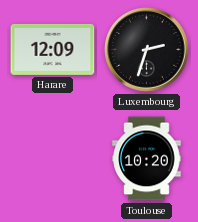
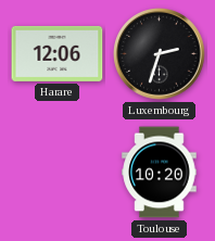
Harare: 12:09 -> 12:06 (58, 53)
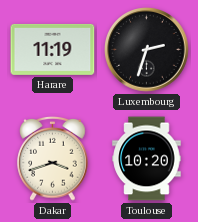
Harare: 12:06 -> 11:19 (53, 49)
Dakar: none -> 3:42 (53, 158)
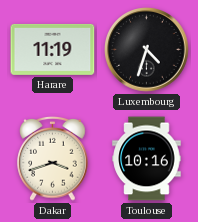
Luxembourg: 2:33 -> 4:33 (147, 50)
Toulouse: 10:20 -> 10:16 (147, 159)
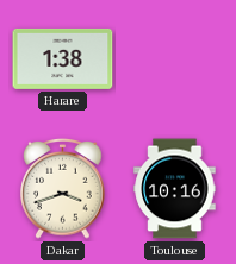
Harare: 11:19 -> 1:38 (63, 58)
Luxembourg: 4:33 -> none (147, 50)
